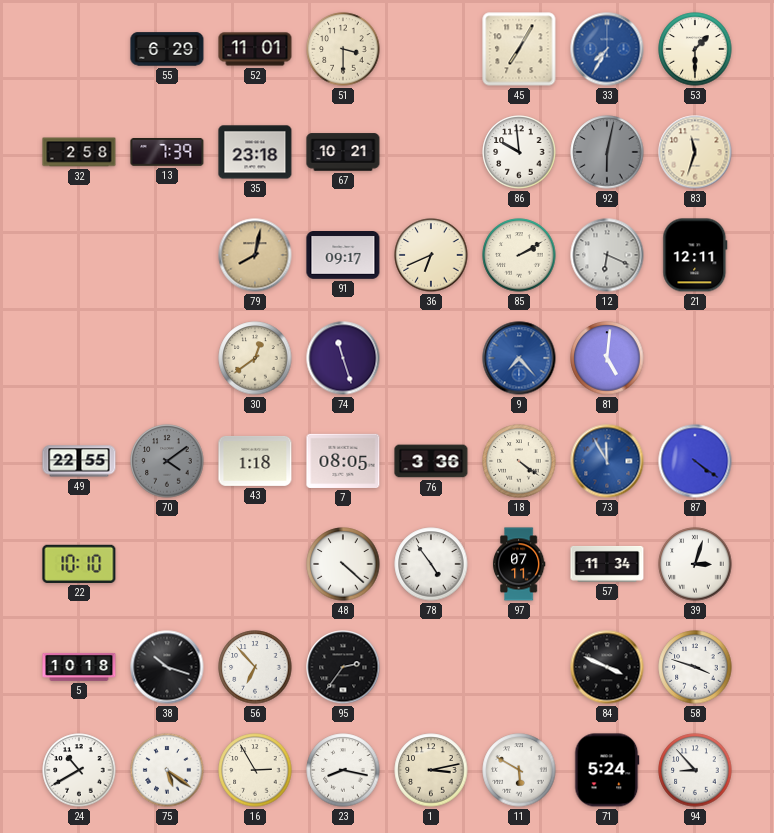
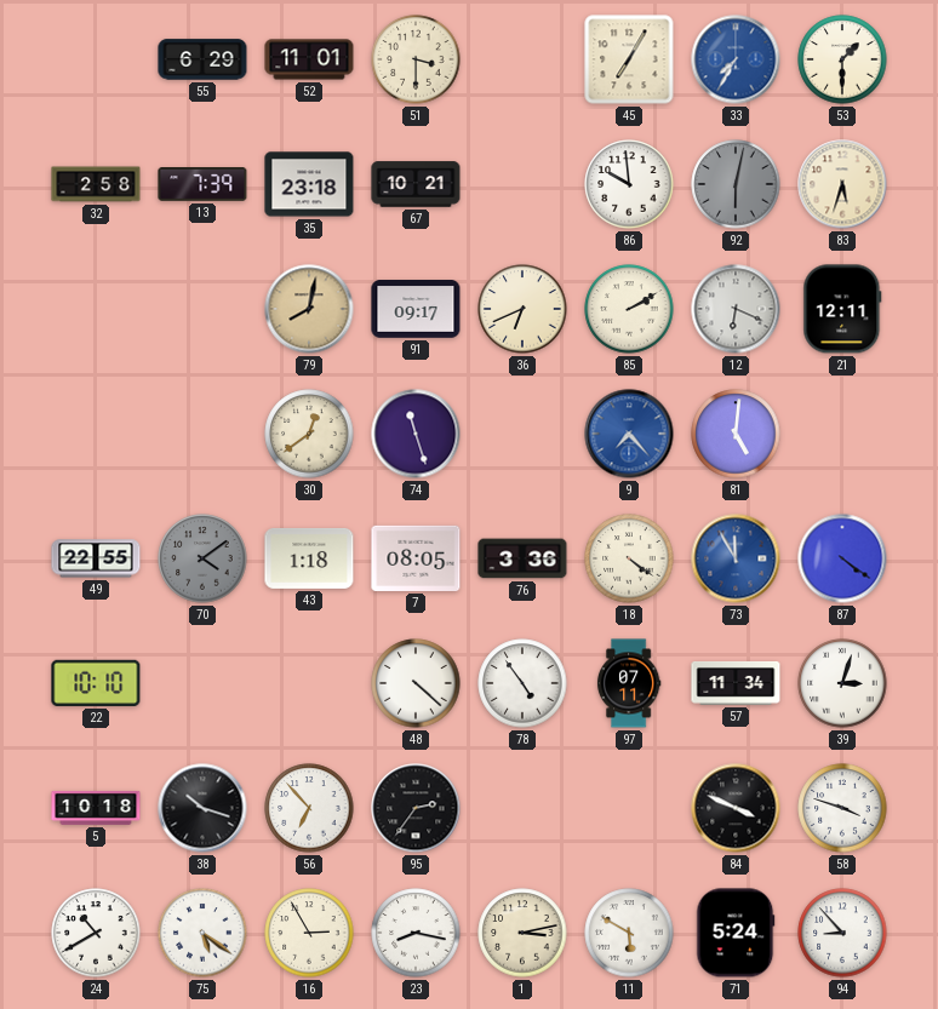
83: 11:33 -> 5:33 (842, 184)
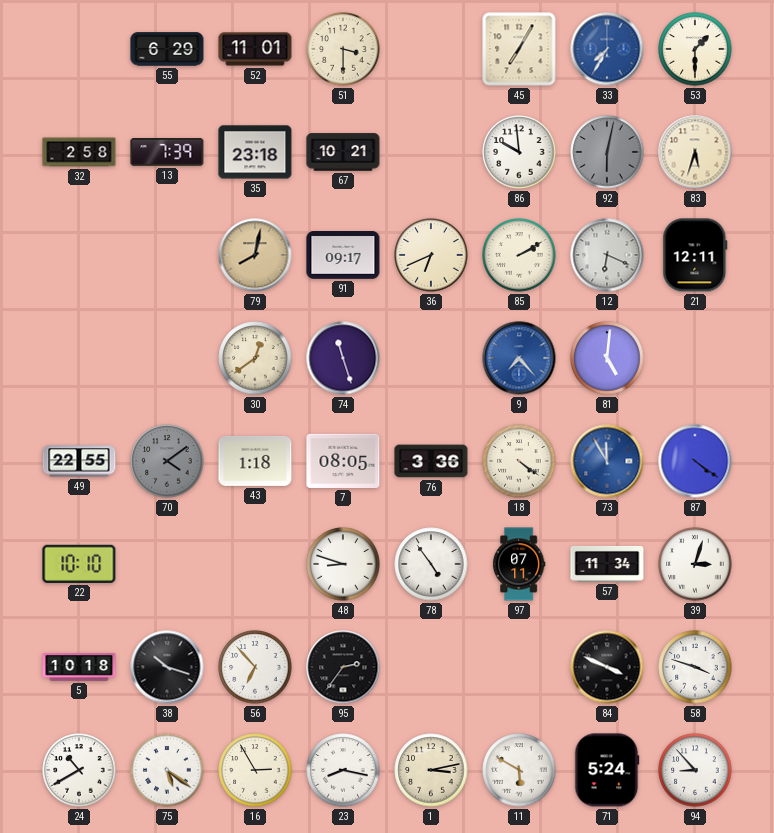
48: 4:22 -> 8:48 (343, 564)
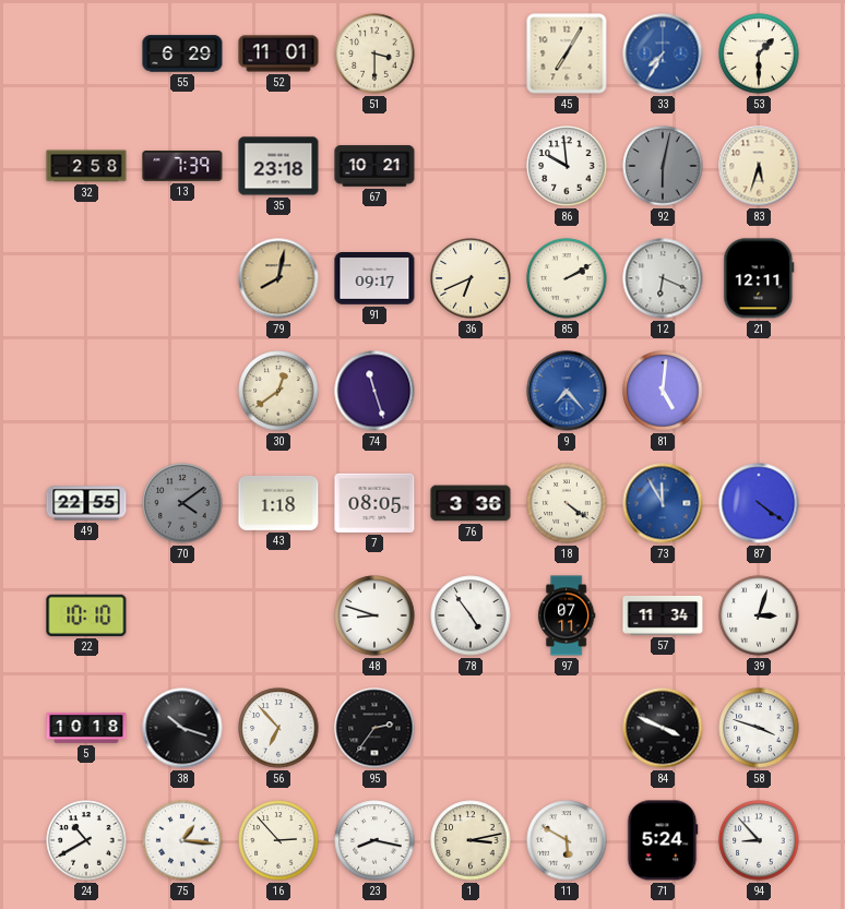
75: 5:21 -> 1:16 (182, 840)
16: 2:55 -> 2:53 (278, 840)
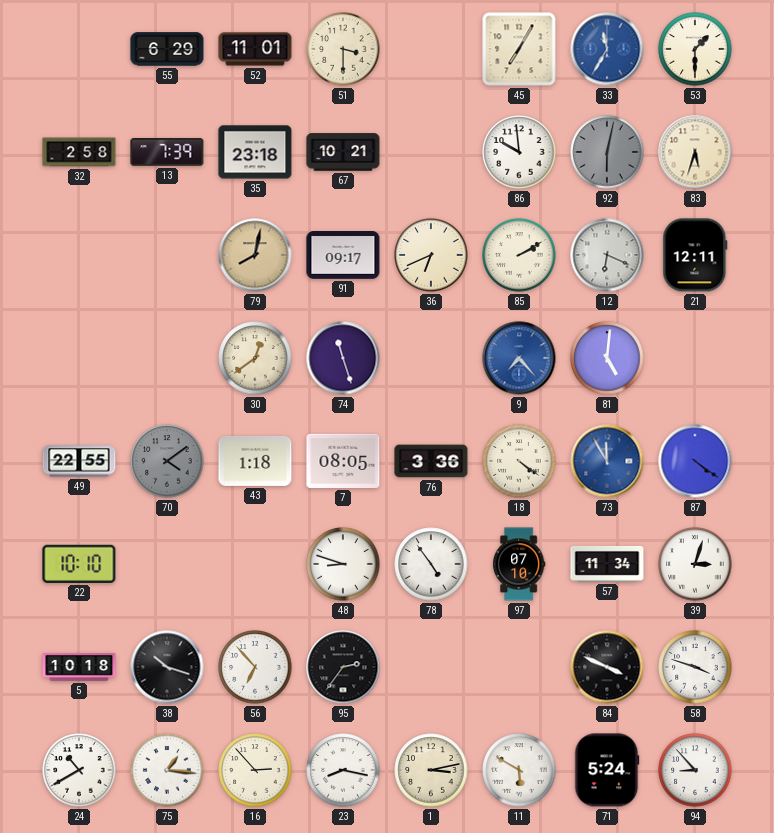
33: 7:35 -> 11:35 (607, 49)
97: 07:11 -> 07:10 (519, 564)
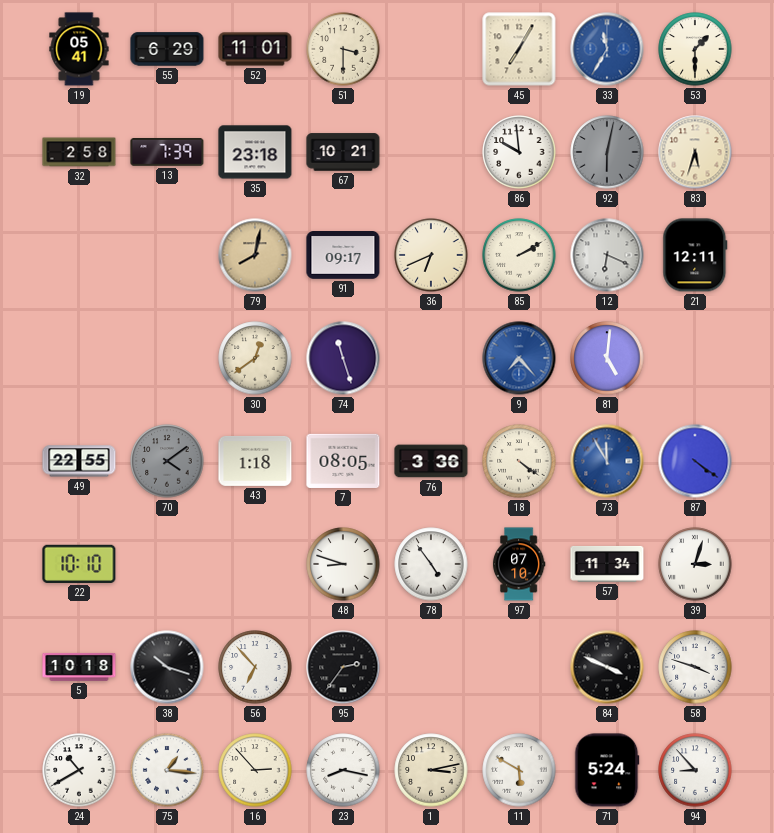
19: none -> 05:41 (79, 49)
